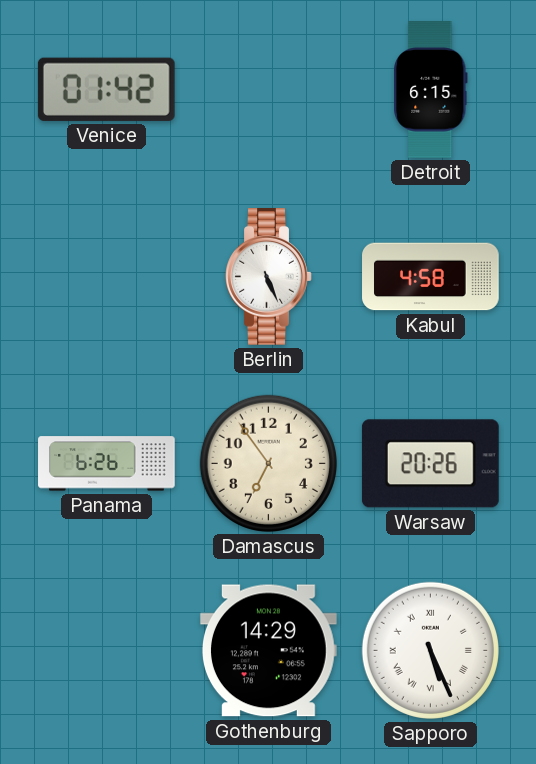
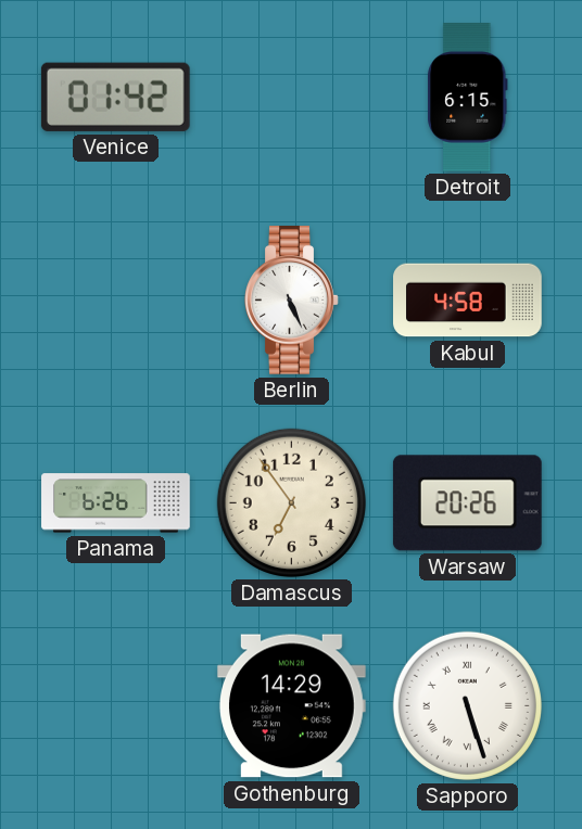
Sapporo: 5:26 -> 5:27 (467, 705)
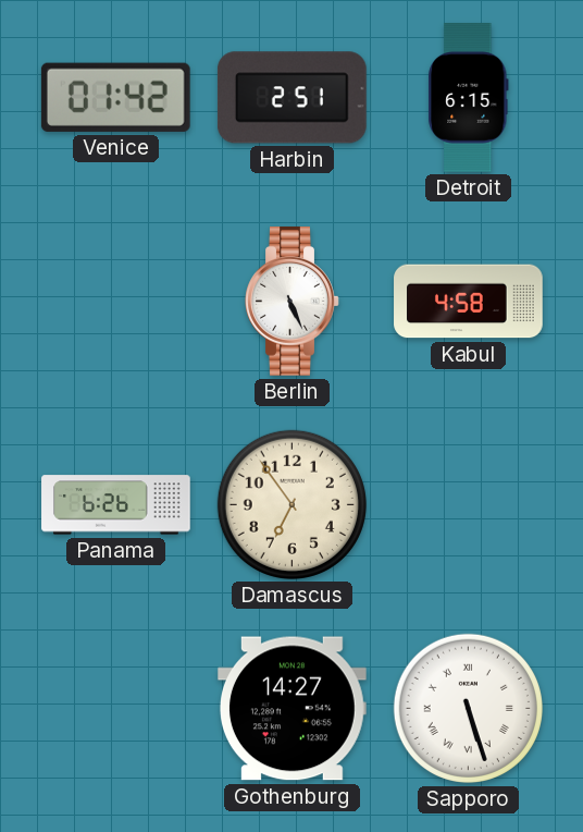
Harbin: none -> 2:51 (291, 98)
Warsaw: 20:26 -> none (467, 503)
Gothenburg: 14:29 -> 14:27 (291, 709)
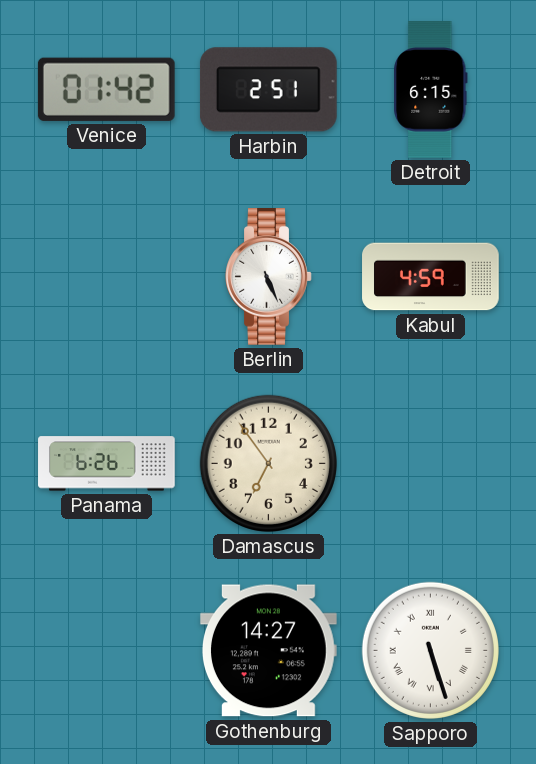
Kabul: 4:58 -> 4:59 (431, 277)
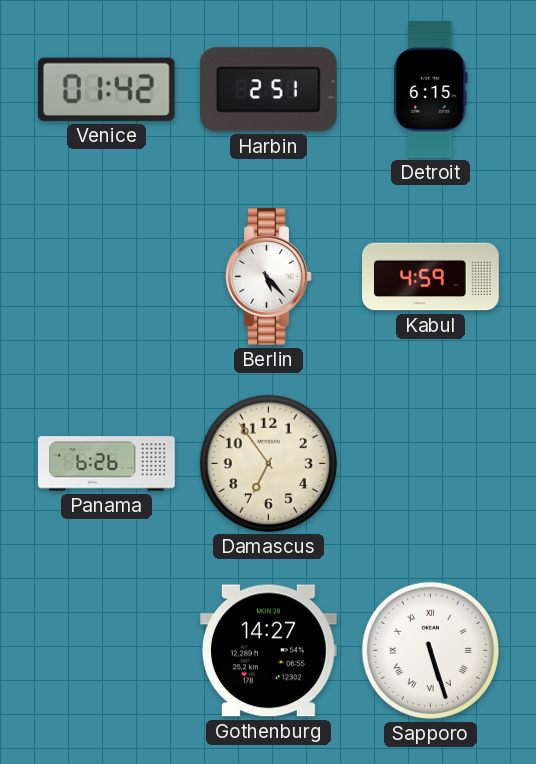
Berlin: 5:26 -> 5:23 (269, 277)
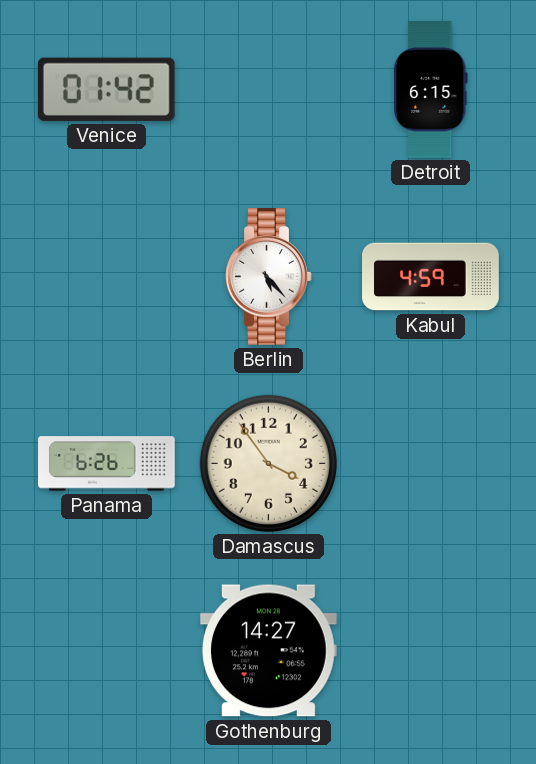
Harbin: 2:51 -> none (268, 90)
Damascus: 6:54 -> 3:54 (268, 463)
Sapporo: 5:27 -> none (430, 650)
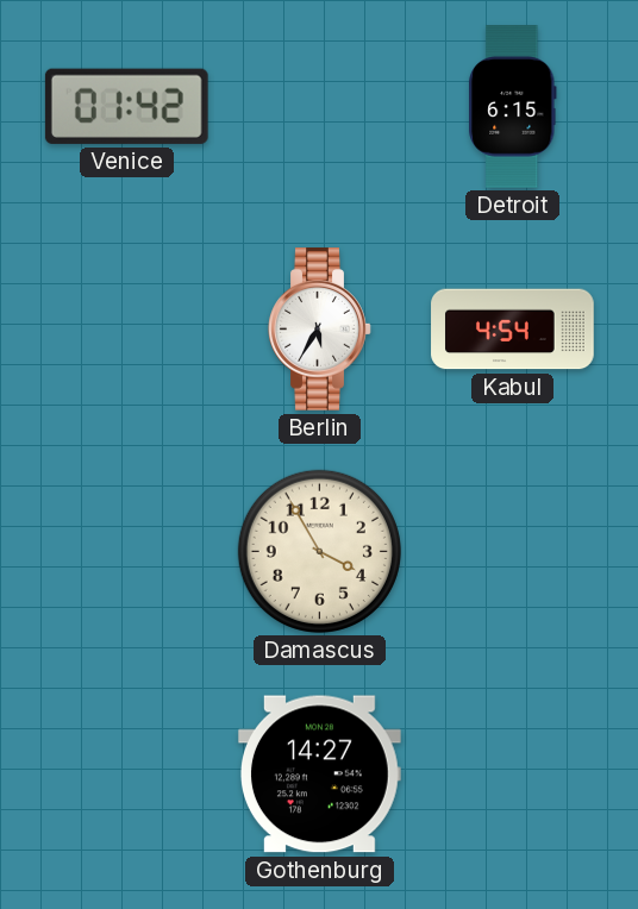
Berlin: 5:23 -> 5:35 (320, 330)
Kabul: 4:59 -> 4:54 (513, 330)
Panama: 6:26 -> none (107, 464)
Damascus: 3:54 -> 3:55 (319, 551)
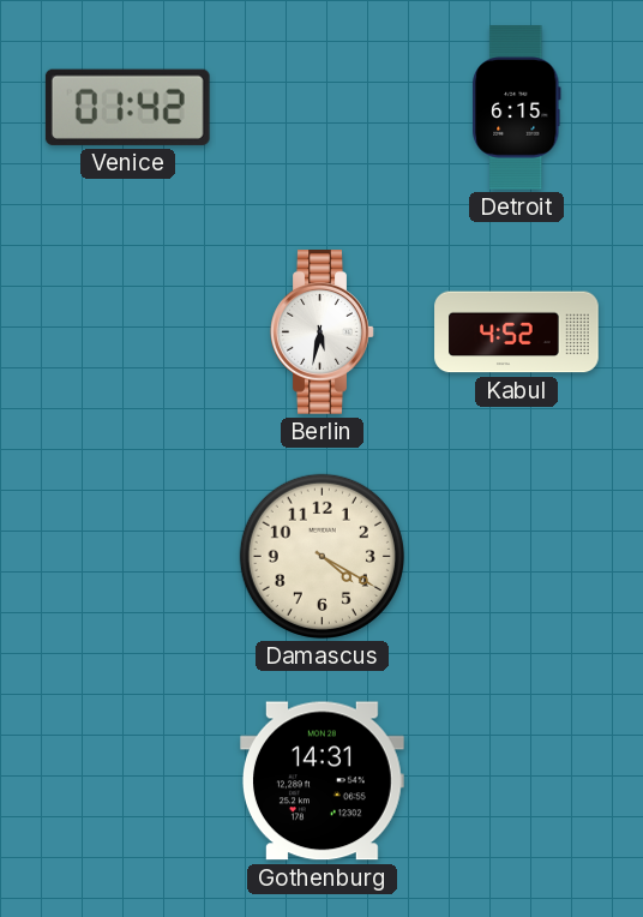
Berlin: 5:35 -> 5:32 (323, 332)
Kabul: 4:54 -> 4:52 (517, 332)
Damascus: 3:55 -> 4:20 (321, 556)
Gothenburg: 14:27 -> 14:31 (321, 781)
